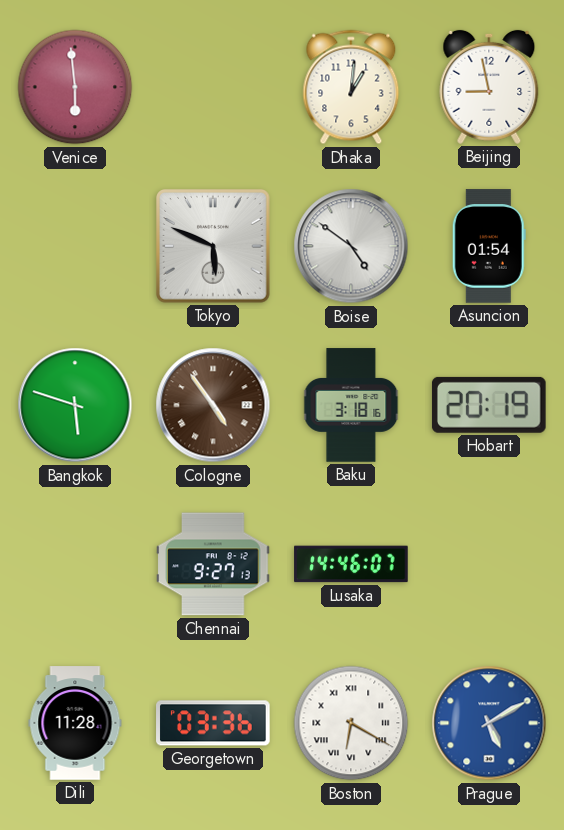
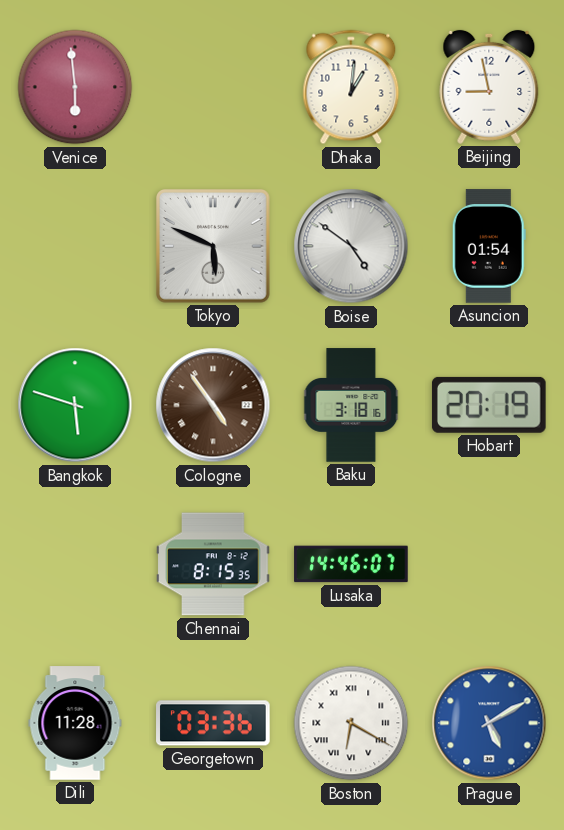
Chennai: 9:27 -> 8:15 (213, 564)
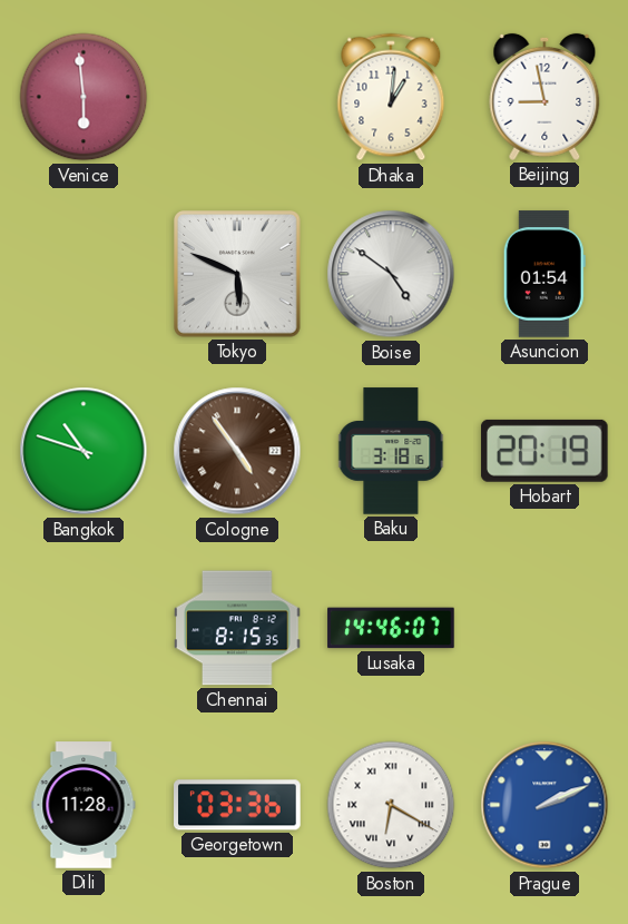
Bangkok: 5:48 -> 10:48 (84, 451)
Prague: 5:10 -> 2:11 (544, 805)
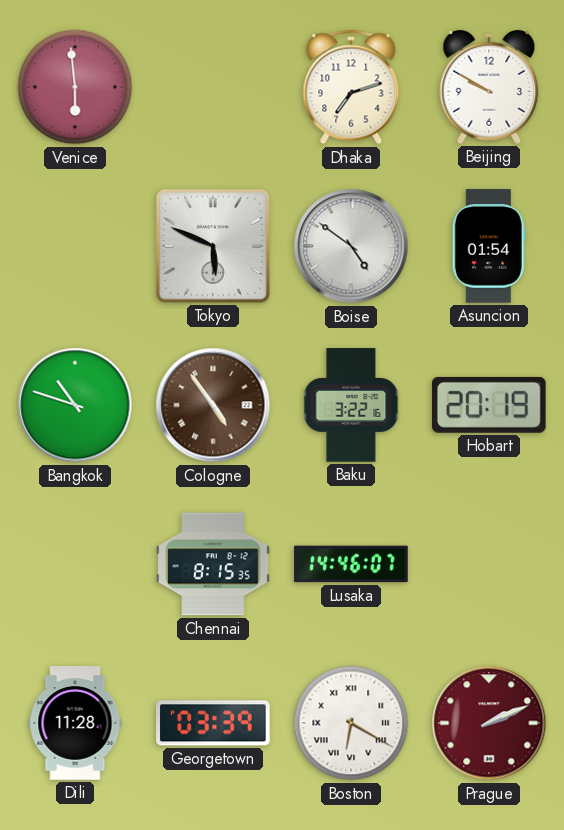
Dhaka: 1:01 -> 7:12 (351, 87)
Beijing: 8:58 -> 9:50 (489, 87)
Baku: 3:18 -> 3:22 (351, 405)
Georgetown: 03:36 -> 03:39 (213, 723)
Prague dial: blue -> burgundy (489, 723)
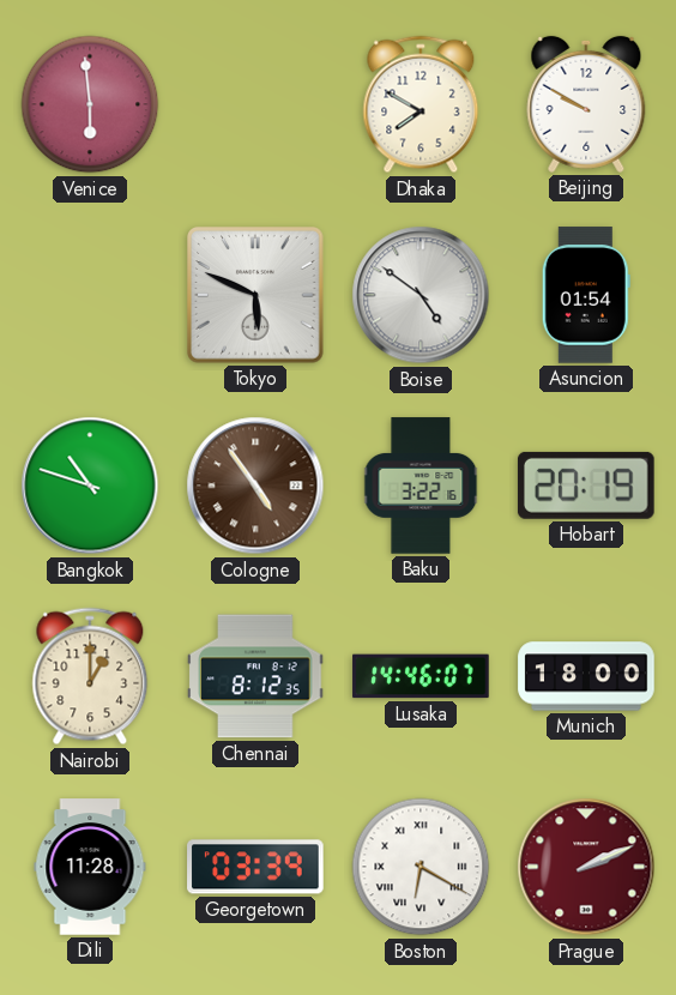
Dhaka: 7:12 -> 7:50 (421, 104)
Nairobi: none -> 1:00 (90, 676)
Chennai: 8:15 -> 8:12 (255, 676)
Munich: none -> 18:00 (586, 676)
